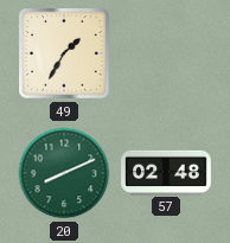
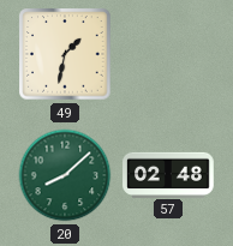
49: 1:35 -> 1:32 (65, 54)
20: 8:11 -> 8:08 (65, 175)
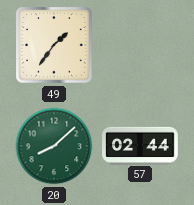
49: 1:32 -> 1:36 (54, 45)
57: 02:48 -> 02:44 (140, 145)
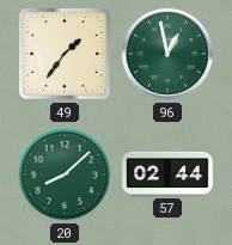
96: none -> 12:58 (167, 54)
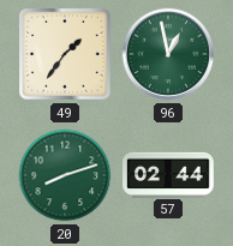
20: 8:08 -> 8:12 (65, 175)
